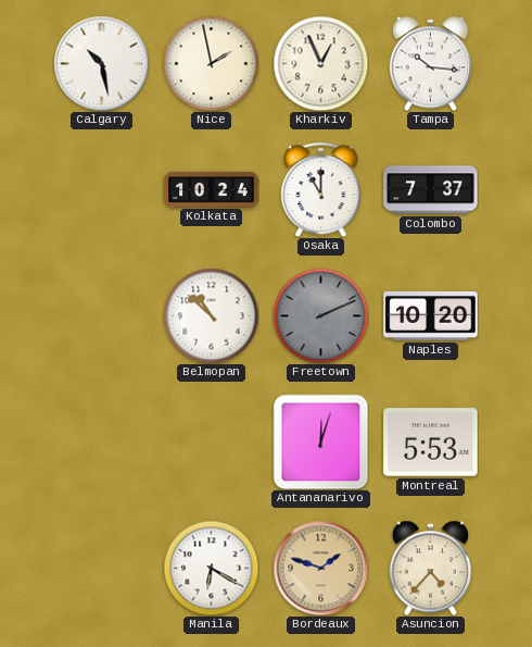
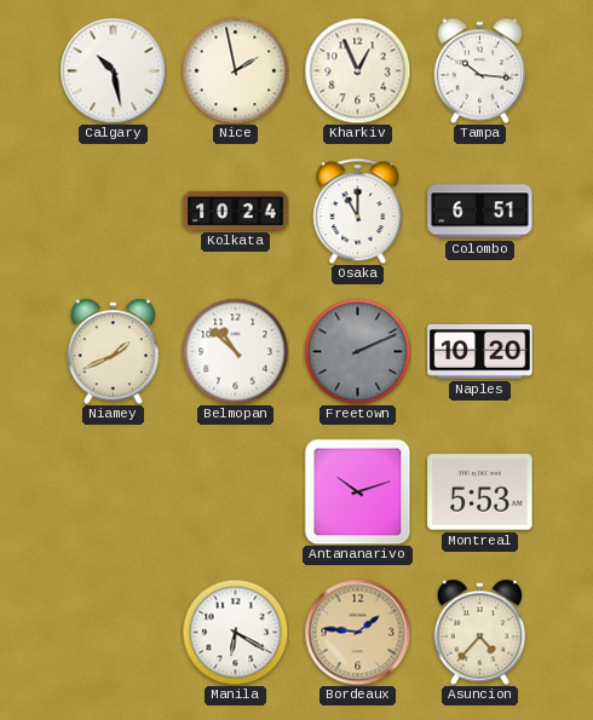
Colombo: 7:37 -> 6:51 (480, 212)
Niamey: none -> 1:41 (114, 351)
Antananarivo: 12:03 -> 10:12 (357, 491)
Bordeaux: 1:48 -> 1:46 (357, 632)
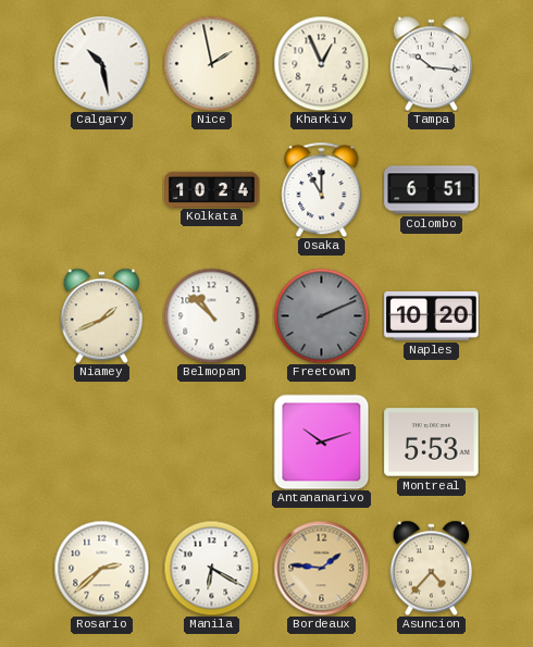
Rosario: none -> 2:38 (101, 568)
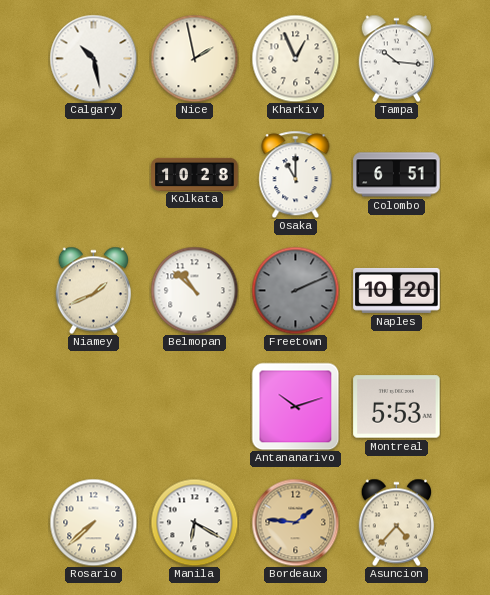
Kolkata: 10:24 -> 10:28 (195, 174)
Rosario: 2:38 -> 7:38 (93, 522)
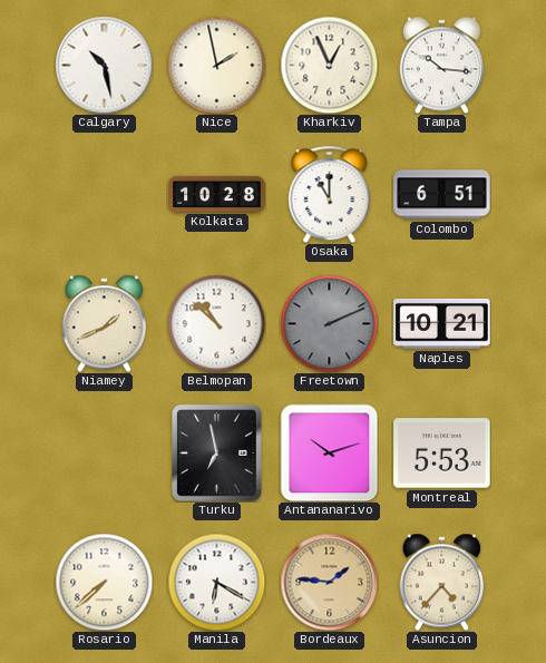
Naples: 10:20 -> 10:21 (442, 323)
Turku: none -> 6:58 (217, 454)
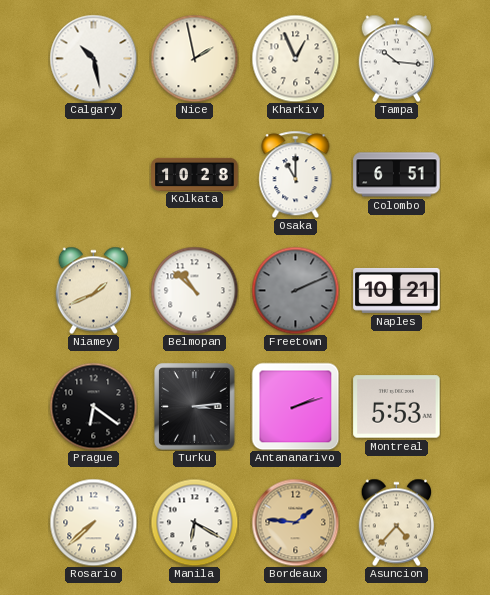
Prague: none -> 6:21 (93, 406)
Turku: 6:58 -> 3:14 (195, 407)
Antananarivo: 10:12 -> 2:12 (295, 406)
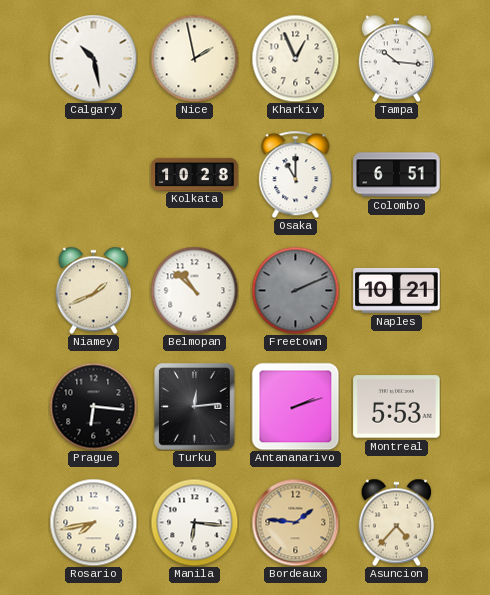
Prague: 6:21 -> 6:16 (93, 406)
Turku: 3:14 -> 12:14 (195, 407)
Rosario: 7:38 -> 7:43 (93, 522)
Manila: 6:20 -> 6:16 (194, 522)
